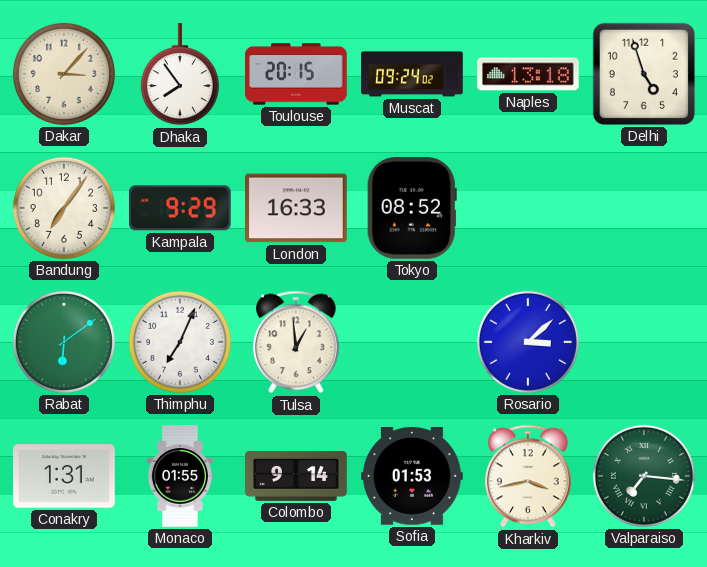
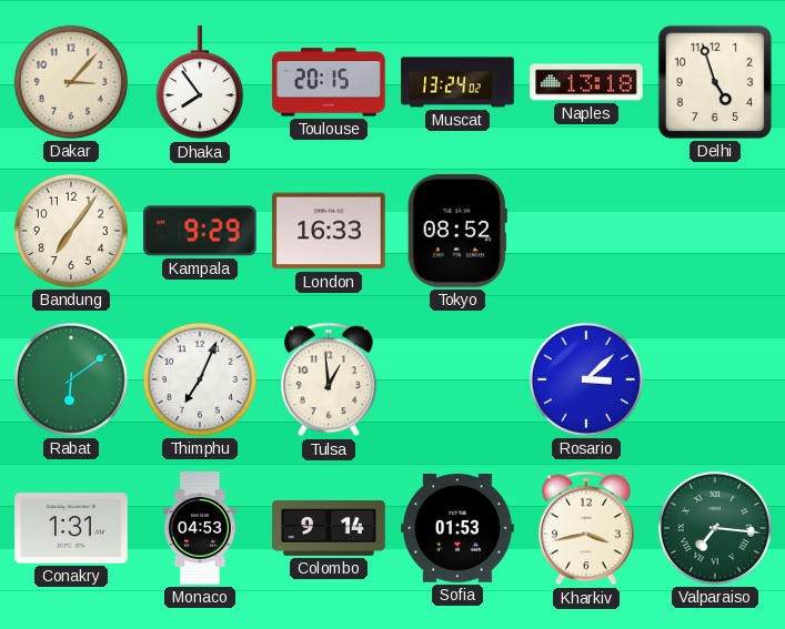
Muscat: 09:24 -> 13:24 (457, 82)
Monaco: 01:55 -> 04:53 (200, 528)
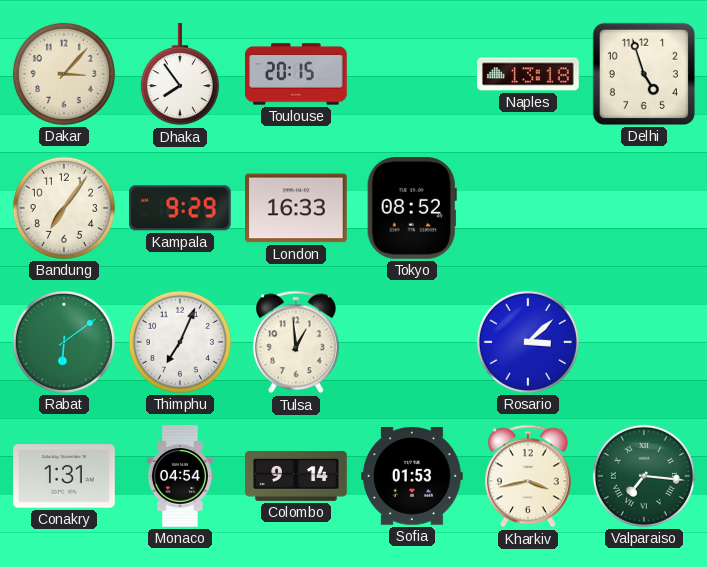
Muscat: 13:24 -> none (457, 82)
Monaco: 04:53 -> 04:54 (180, 476)
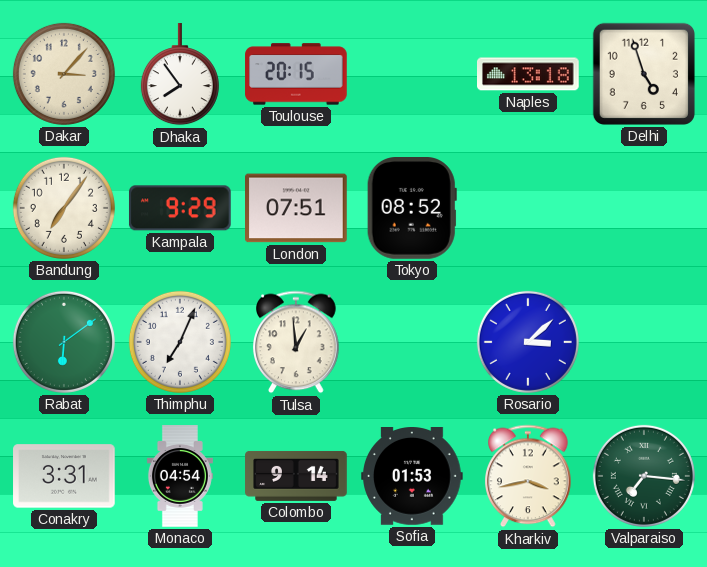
London: 16:33 -> 07:51 (297, 208)
Conakry: 1:31 -> 3:31 (64, 476)
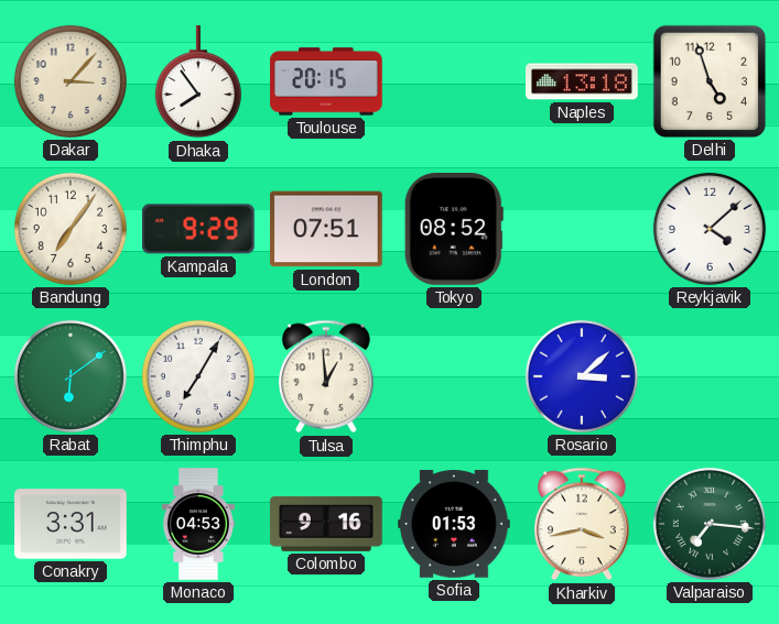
Reykjavik: none -> 4:08 (710, 229)
Thimphu: 7:04 -> 7:05 (198, 376)
Monaco: 04:54 -> 04:53 (198, 524)
Colombo: 9:14 -> 9:16 (326, 524)
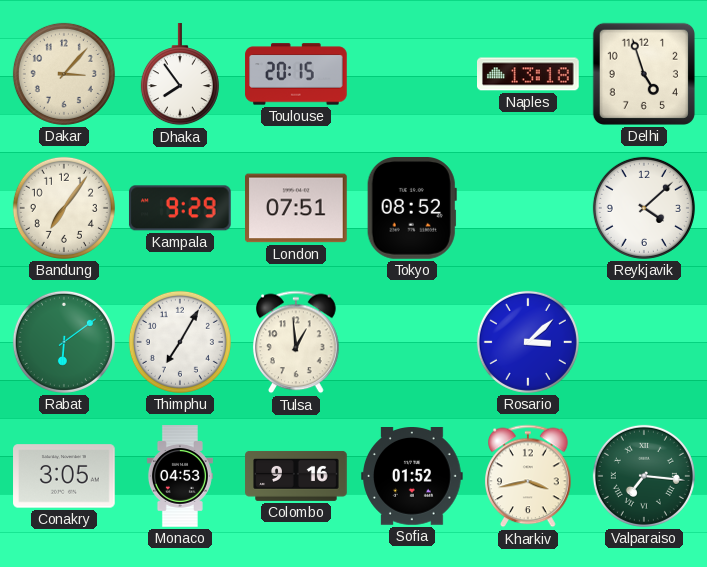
Conakry: 3:31 -> 3:05 (64, 476)
Sofia: 01:53 -> 01:52 (413, 477)
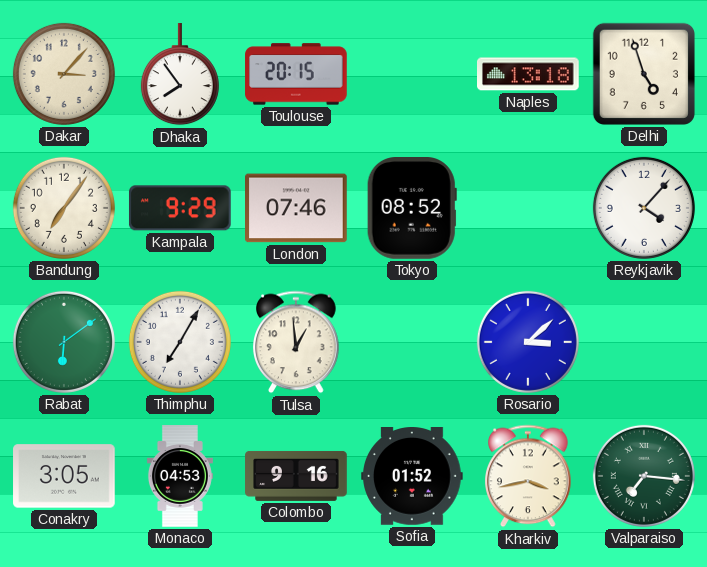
London: 07:51 -> 07:46 (297, 208)
Reykjavik: 4:08 -> 4:07 (644, 208)
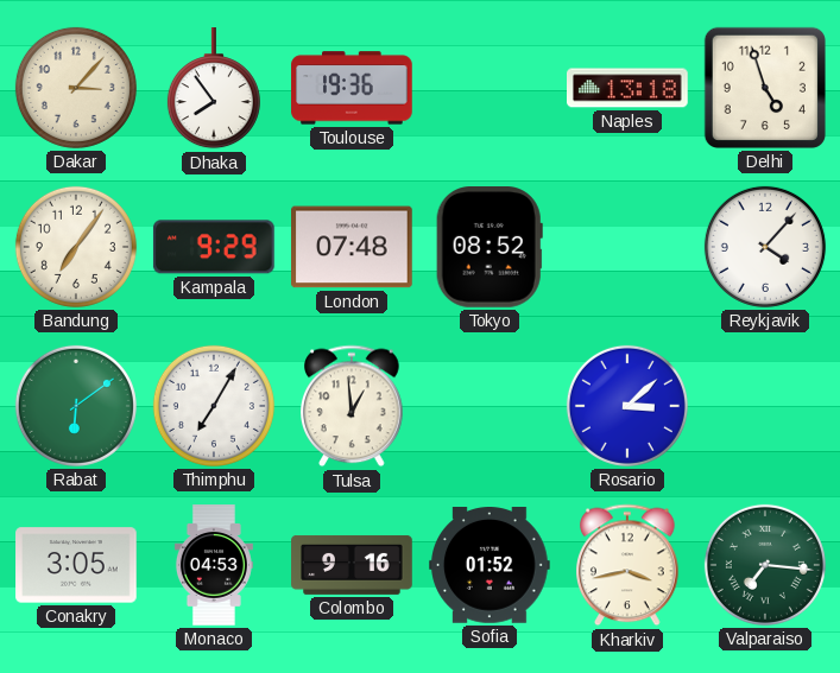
Toulouse: 20:15 -> 19:36 (352, 88)
London: 07:46 -> 07:48 (353, 247)
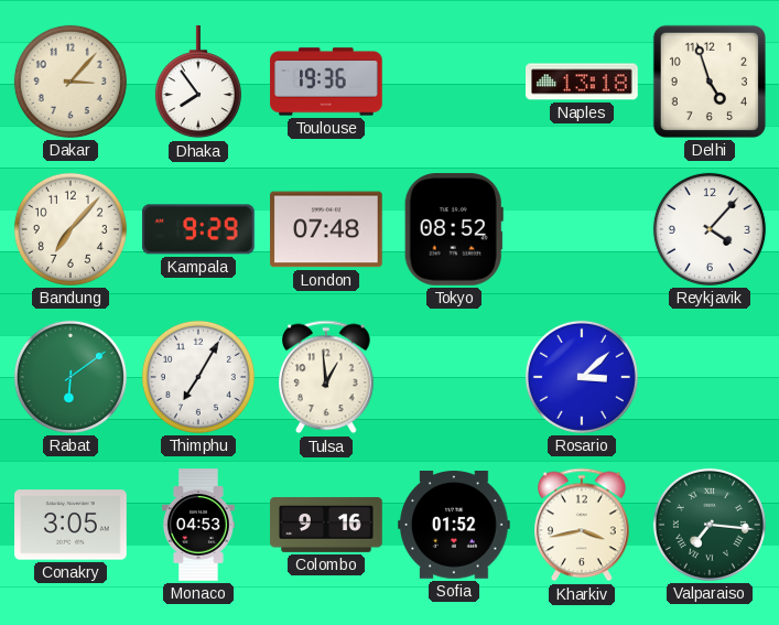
Bandung: 7:06 -> 7:07 (71, 229)
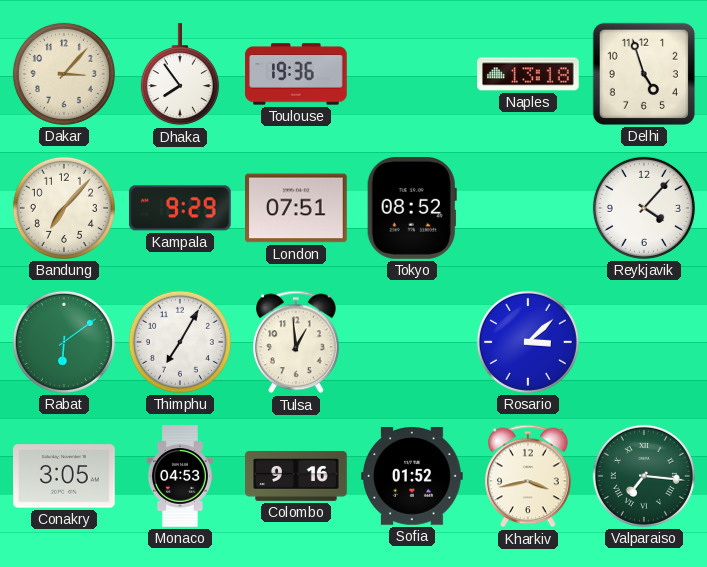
London: 07:48 -> 07:51 (297, 208)
